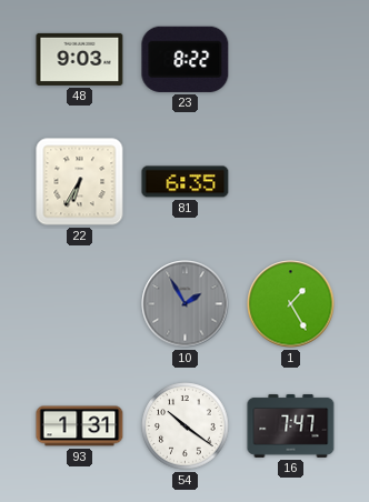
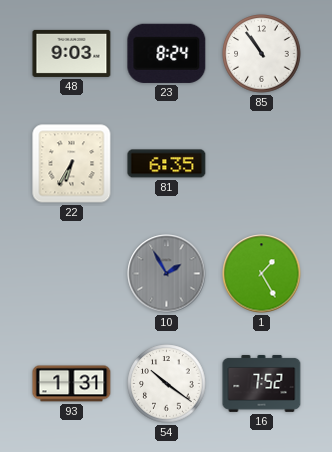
23: 8:22 -> 8:24 (167, 53)
85: none -> 10:54 (262, 54)
16: 7:47 -> 7:52 (262, 383)
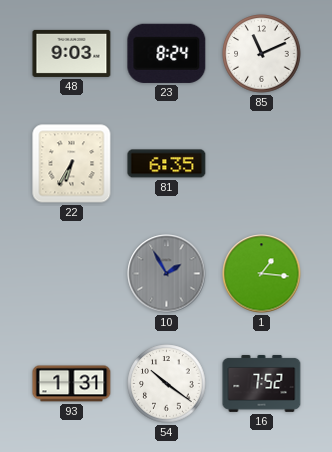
85: 10:54 -> 11:11 (262, 54)
1: 1:25 -> 1:16 (262, 274)
